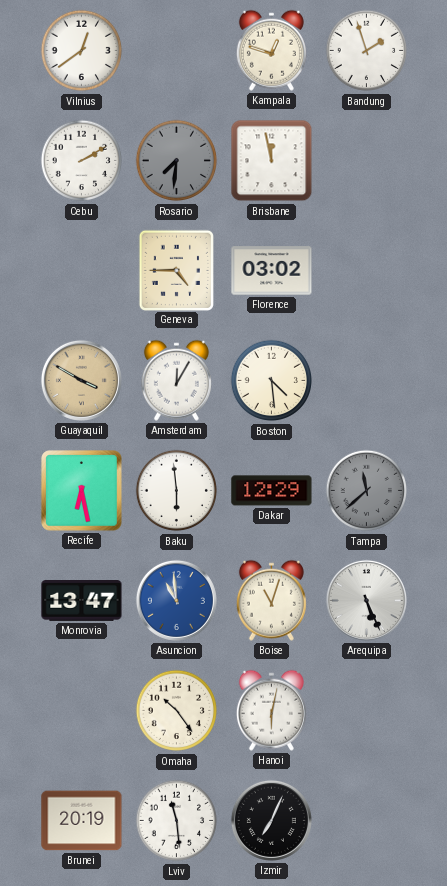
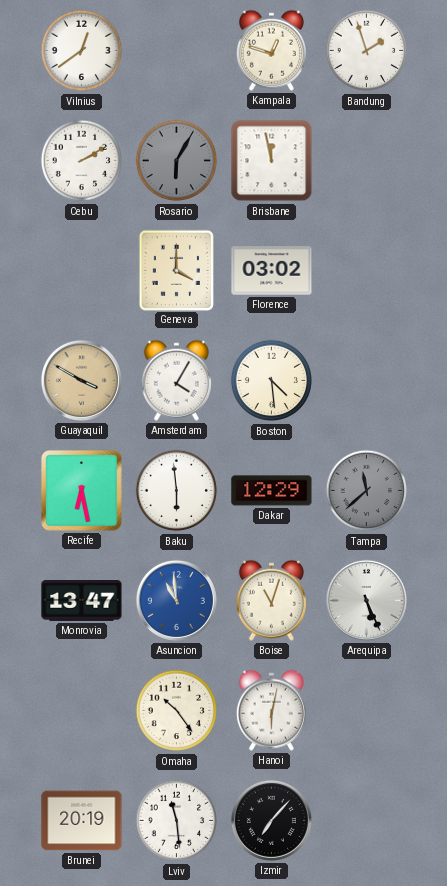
Rosario: 7:31 -> 6:05 (177, 161)
Geneva: 4:45 -> 4:00 (176, 270)
Amsterdam: 12:05 -> 4:05 (176, 380)
Izmir: 7:04 -> 7:07 (271, 820)
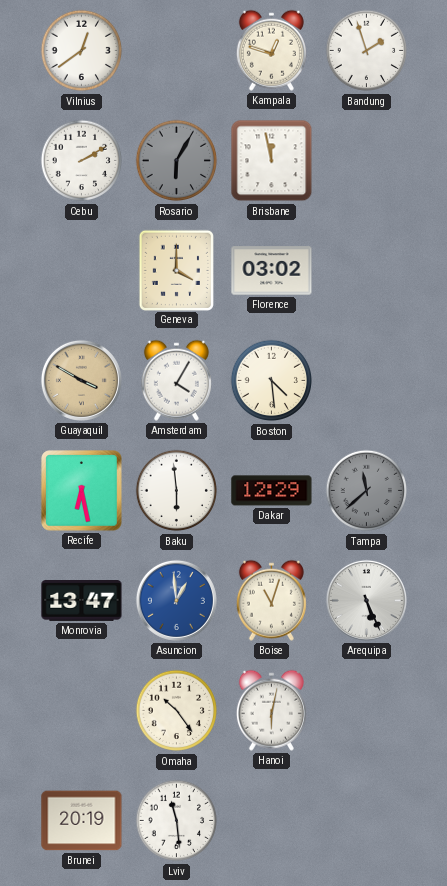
Asuncion: 10:59 -> 12:59 (176, 600)
Izmir: 7:07 -> none (271, 820)
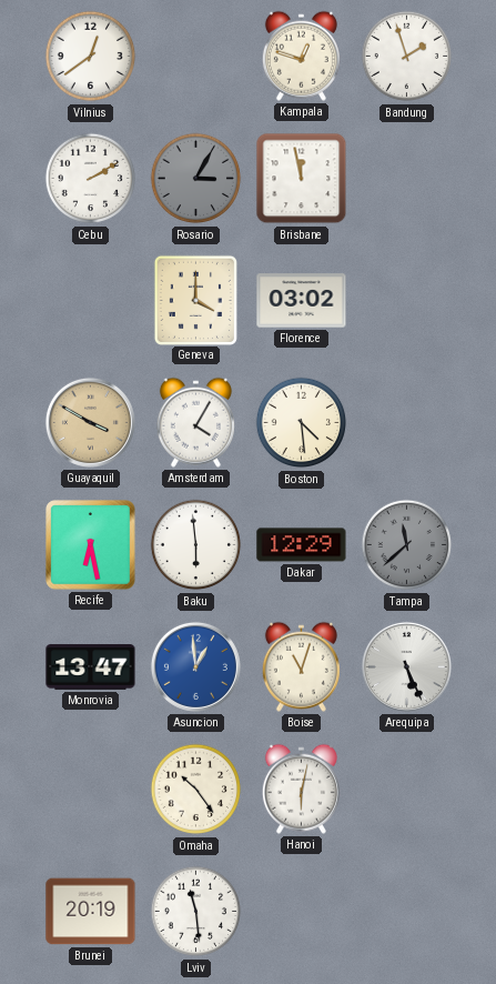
Rosario: 6:05 -> 3:05 (196, 179)
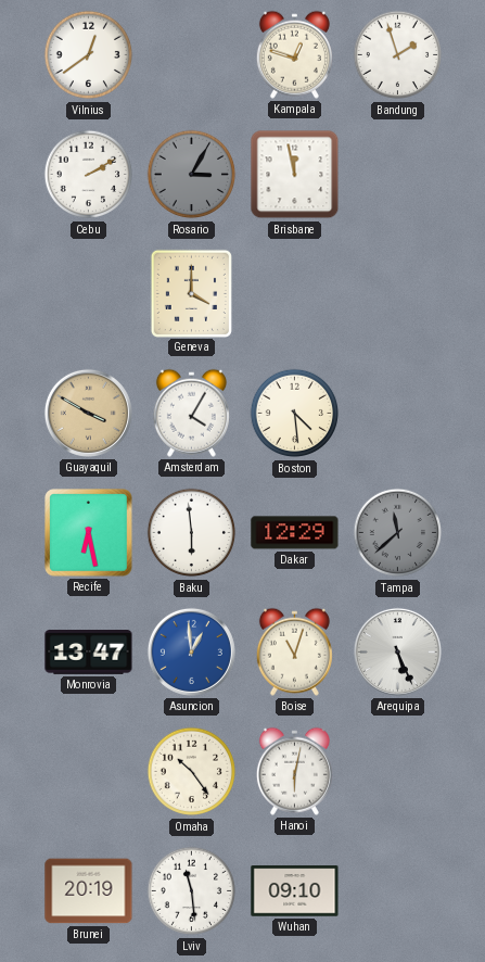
Florence: 03:02 -> none (302, 301)
Wuhan: none -> 09:10 (295, 891)
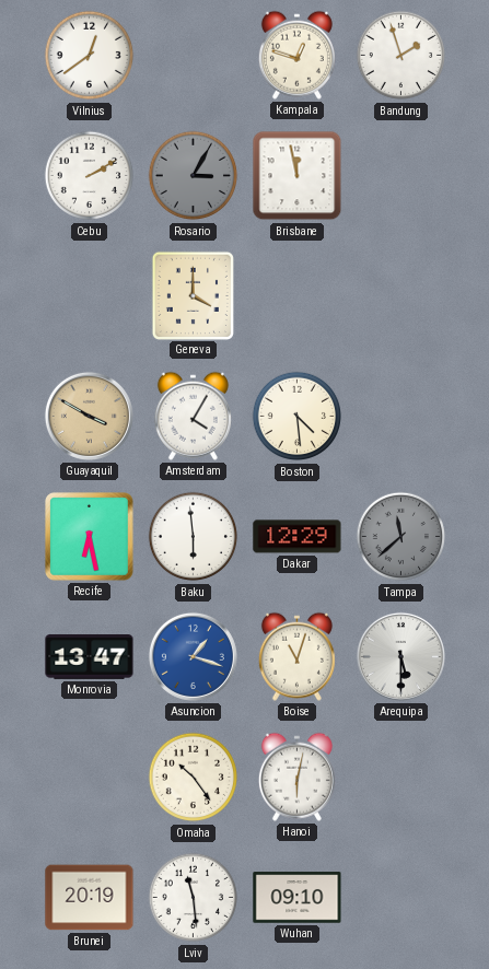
Asuncion: 12:59 -> 1:18 (193, 656)
Arequipa: 5:26 -> 5:30 (400, 656)
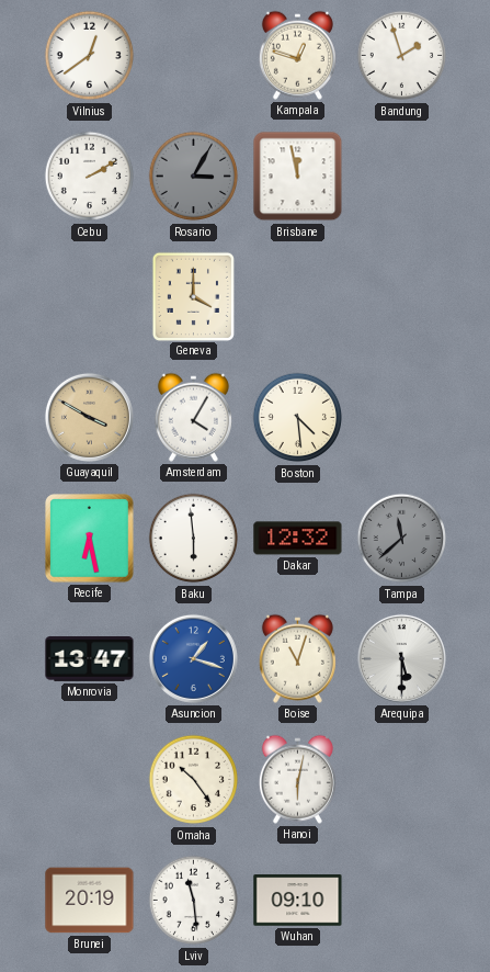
Dakar: 12:29 -> 12:32 (298, 539)
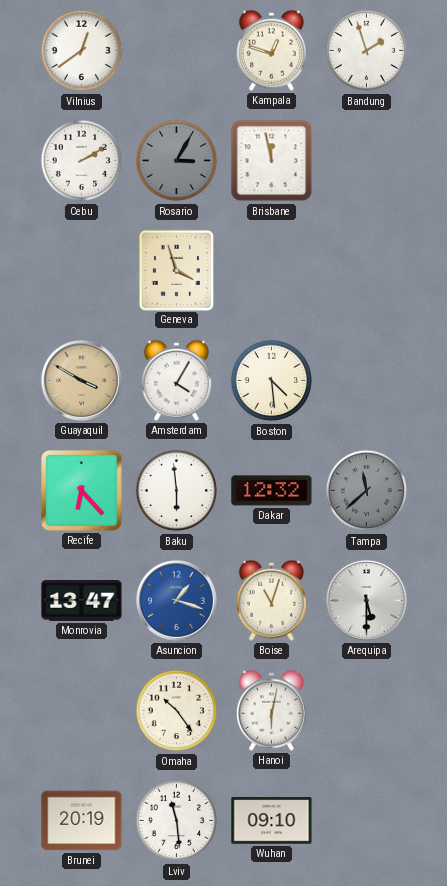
Geneva: 4:00 -> 3:57 (176, 270)
Recife: 6:28 -> 6:23 (82, 491)
